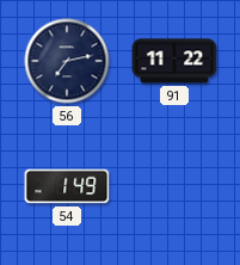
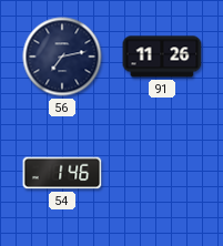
91: 11:22 -> 11:26 (162, 57)
54: 1:49 -> 1:46 (62, 173)
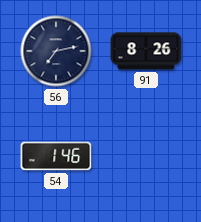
91: 11:26 -> 8:26 (146, 51)
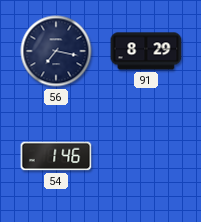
56: 7:13 -> 7:17 (56, 51)
91: 8:26 -> 8:29 (146, 51)
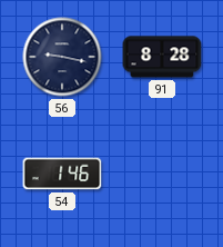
56: 7:17 -> 9:17 (62, 57)
91: 8:29 -> 8:28 (162, 57)
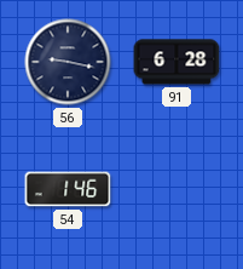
91: 8:28 -> 6:28 (177, 62)
